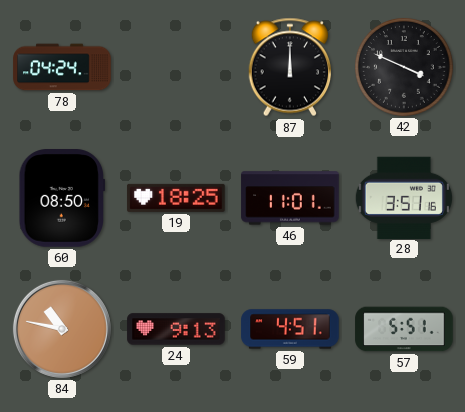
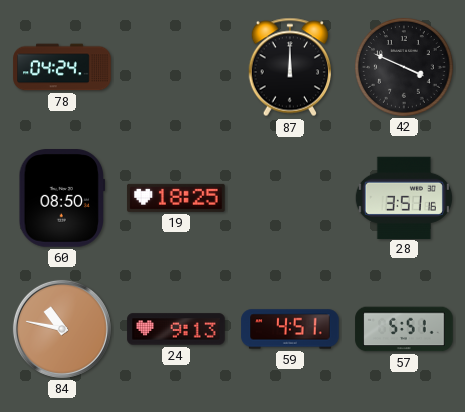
46: 11:01 -> none (290, 198)
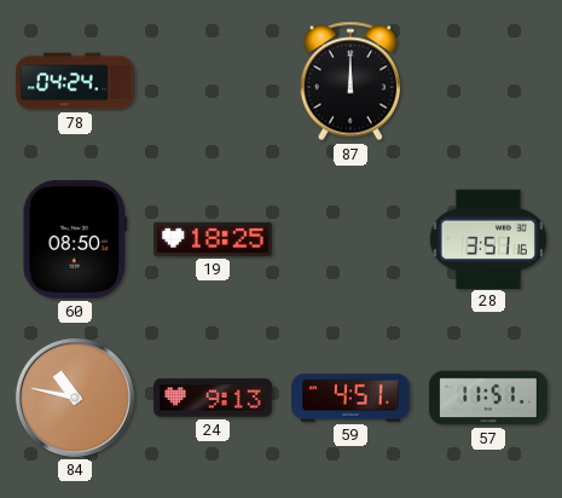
42: 3:49 -> none (405, 68)
57: 5:51 -> 11:51 (488, 398)
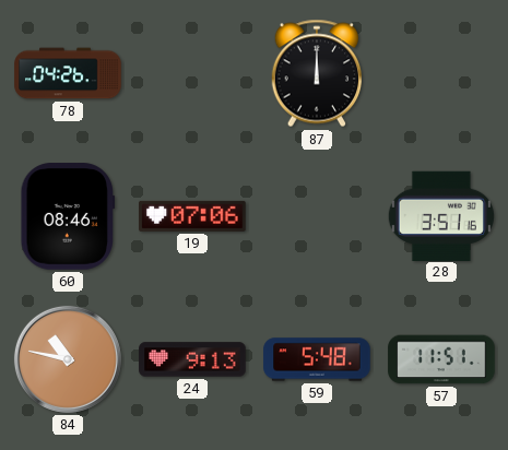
78: 04:24 -> 04:26 (68, 73)
60: 08:50 -> 08:46 (68, 216)
19: 18:25 -> 07:06 (192, 216)
59: 4:51 -> 5:48 (317, 359)
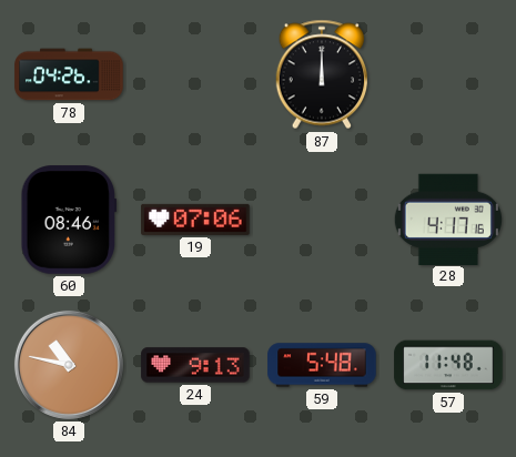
28: 3:51 -> 4:17 (448, 219)
57: 11:51 -> 11:48 (448, 365)
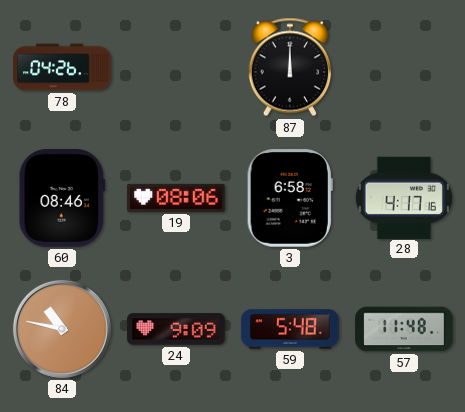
19: 07:06 -> 08:06 (176, 198)
3: none -> 6:58 (290, 198)
24: 9:13 -> 9:09 (176, 329)
